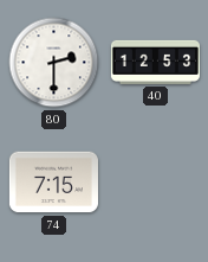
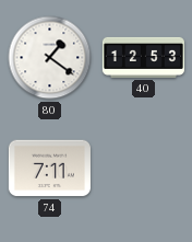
80: 2:30 -> 1:21 (50, 58)
74: 7:15 -> 7:11 (49, 169)
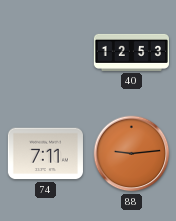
80: 1:21 -> none (50, 58)
88: none -> 9:14 (132, 154)
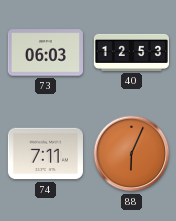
73: none -> 06:03 (45, 53)
88: 9:14 -> 6:04 (132, 154)
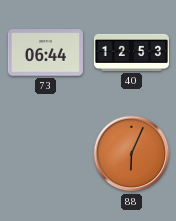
73: 06:03 -> 06:44 (45, 53)
74: 7:11 -> none (45, 154)
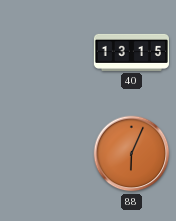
73: 06:44 -> none (45, 53)
40: 12:53 -> 13:15 (131, 52)
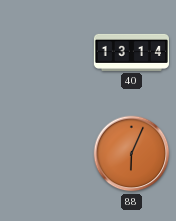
40: 13:15 -> 13:14 (131, 52)
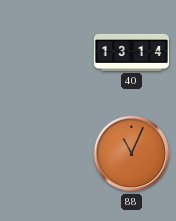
88: 6:04 -> 11:04 (132, 154)
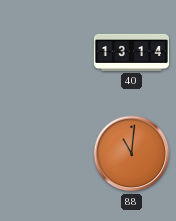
88: 11:04 -> 11:01 (132, 154)
